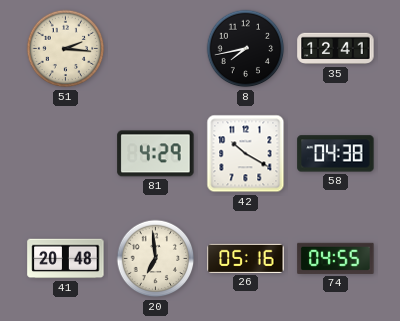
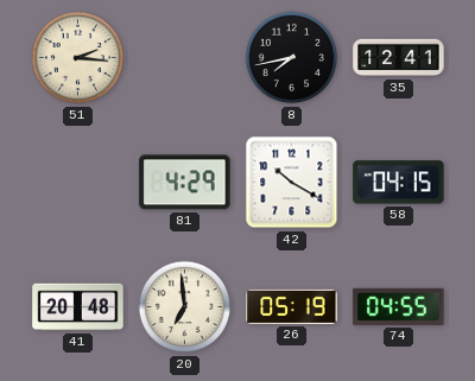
58: 04:38 -> 04:15 (399, 183)
26: 05:16 -> 05:19 (292, 306)
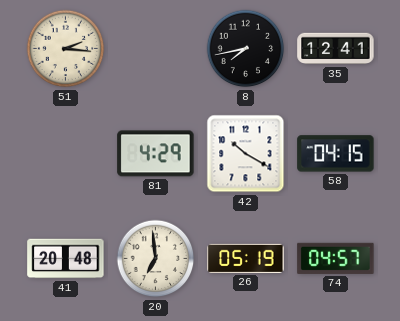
74: 04:55 -> 04:57 (336, 258)
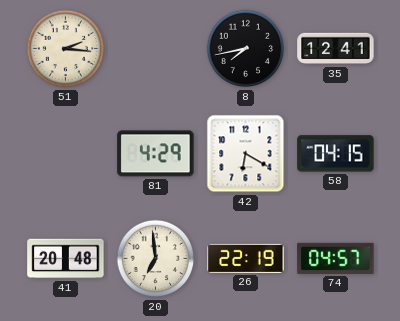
42: 10:20 -> 6:20 (246, 154)
26: 05:19 -> 22:19 (246, 258)
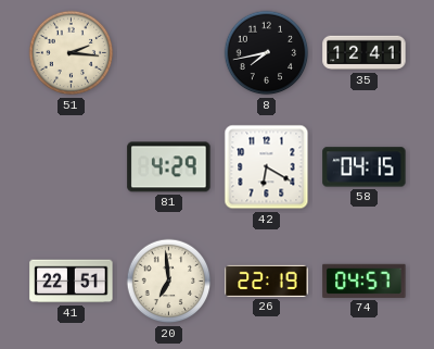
41: 20:48 -> 22:51 (72, 282)
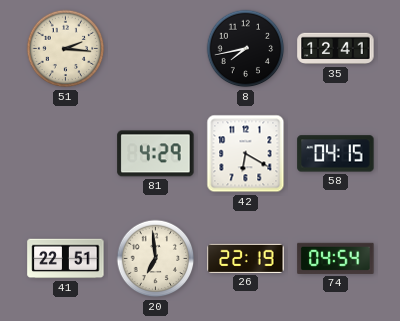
74: 04:57 -> 04:54 (336, 258)
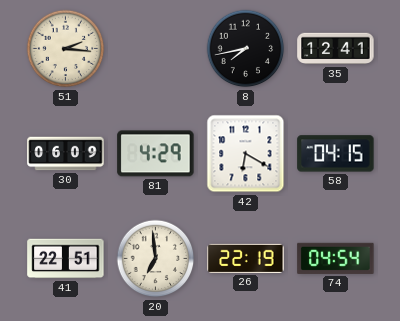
30: none -> 06:09 (66, 154)
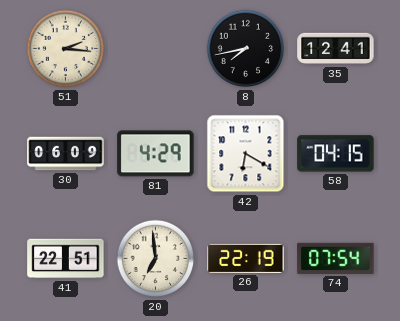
74: 04:54 -> 07:54 (336, 258)
